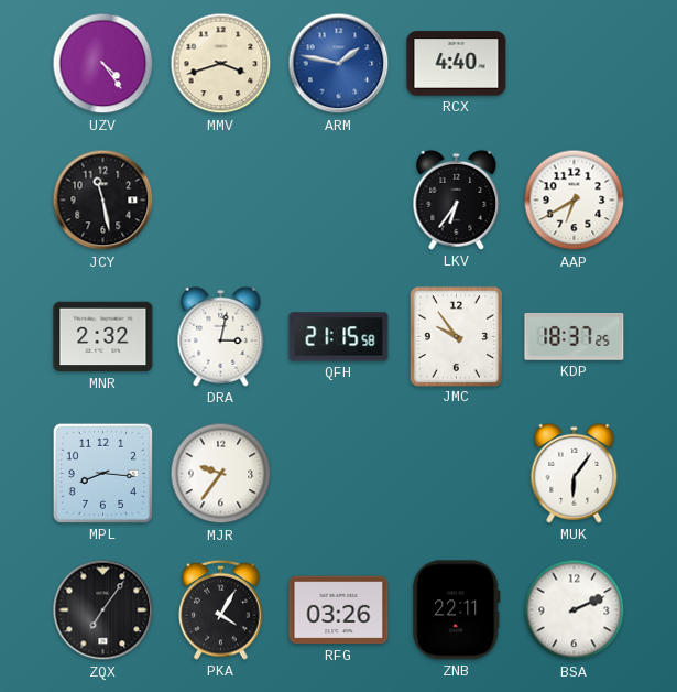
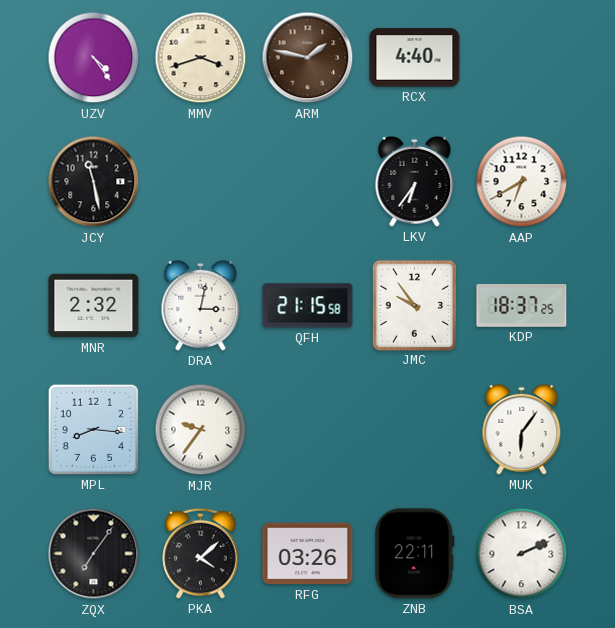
ARM dial: blue -> brown (308, 58)
PKA: 4:05 -> 4:08 (201, 553)
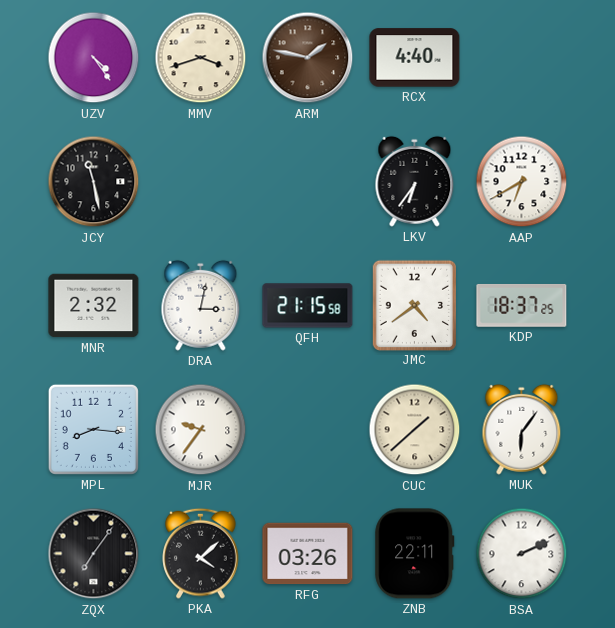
JMC: 9:54 -> 4:39 (414, 305)
CUC: none -> 1:38 (415, 430)
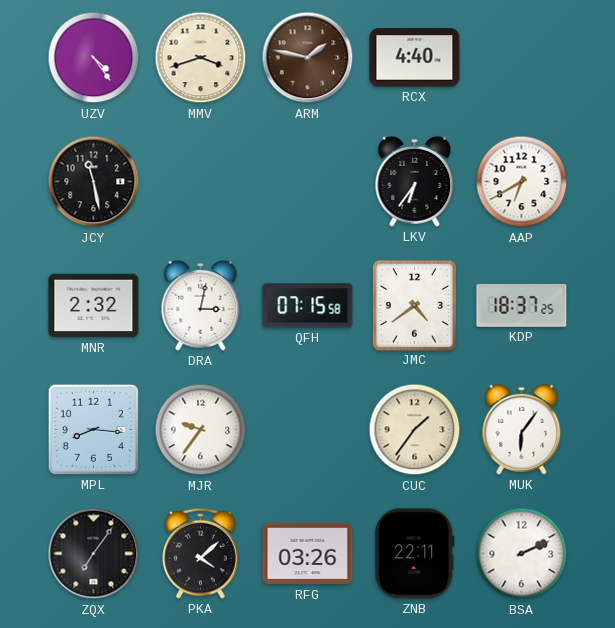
QFH: 21:15 -> 07:15 (308, 306)
CUC: 1:38 -> 1:36 (415, 430)
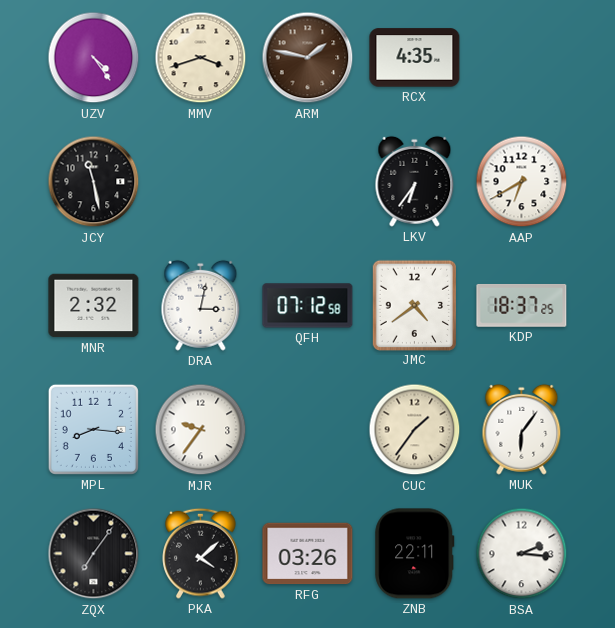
RCX: 4:40 -> 4:35 (415, 58)
QFH: 07:15 -> 07:12 (308, 306)
BSA: 2:11 -> 2:16 (522, 554)
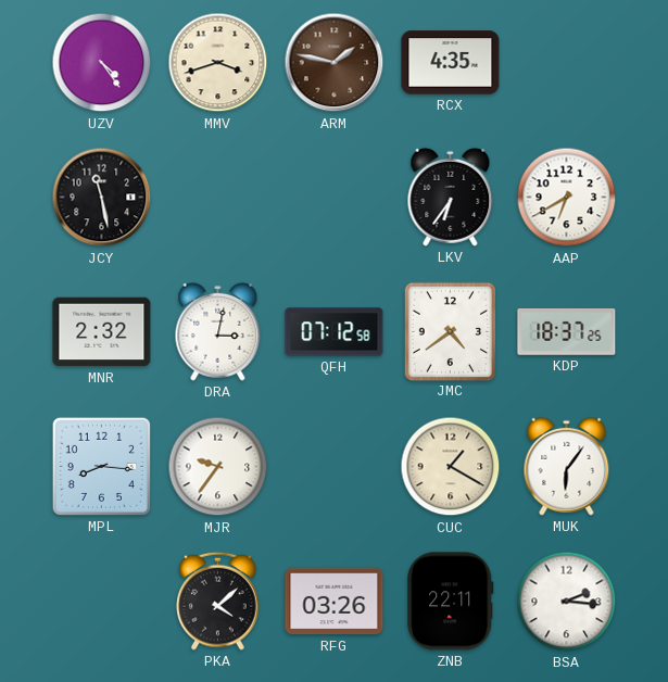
CUC: 1:36 -> 1:20 (451, 467)
ZQX: 7:06 -> none (94, 554)
